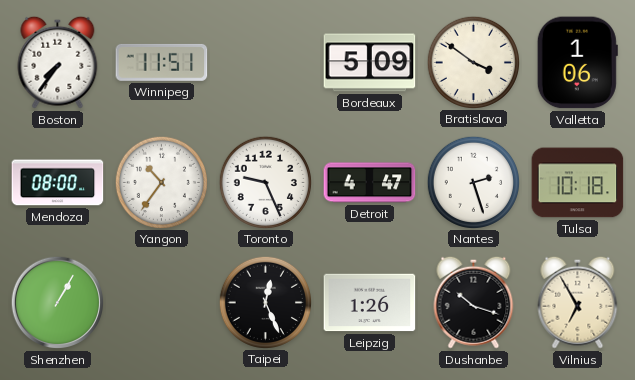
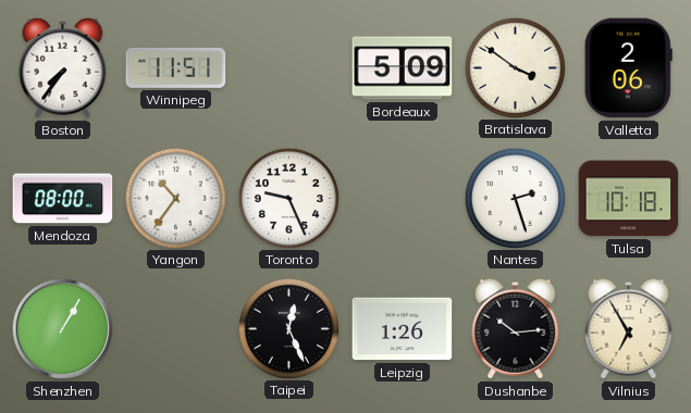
Valletta: 1:06 -> 2:06 (628, 68)
Detroit: 4:47 -> none (370, 183)
Dushanbe: 10:18 -> 10:14 (516, 328)
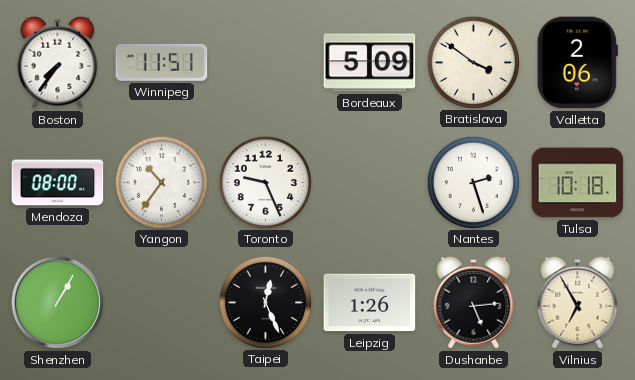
Dushanbe: 10:14 -> 5:14 (474, 302)
